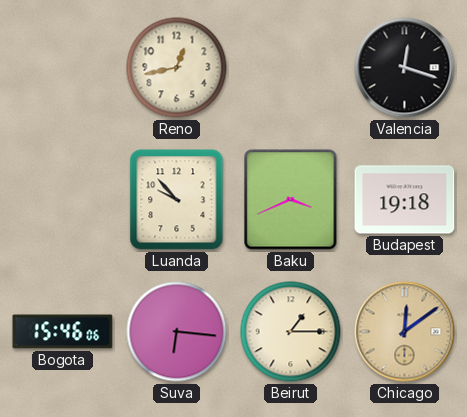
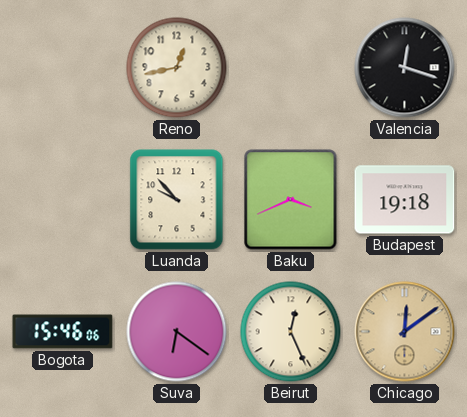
Suva: 6:16 -> 6:21 (177, 332)
Beirut: 1:15 -> 12:26 (291, 332)
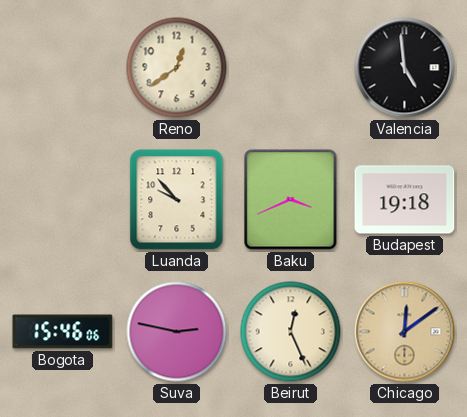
Reno: 12:43 -> 12:39 (177, 68)
Valencia: 12:18 -> 4:59 (405, 68)
Suva: 6:21 -> 2:47 (177, 332)
